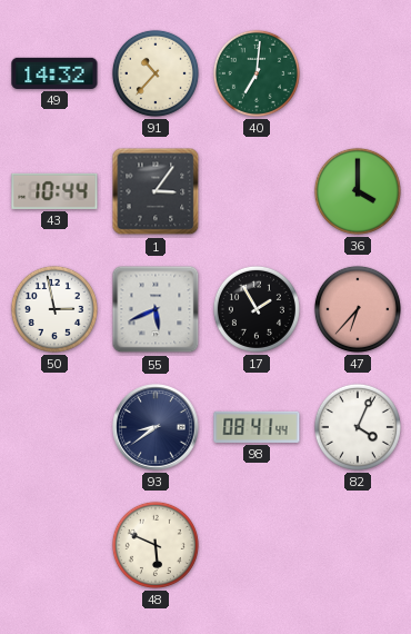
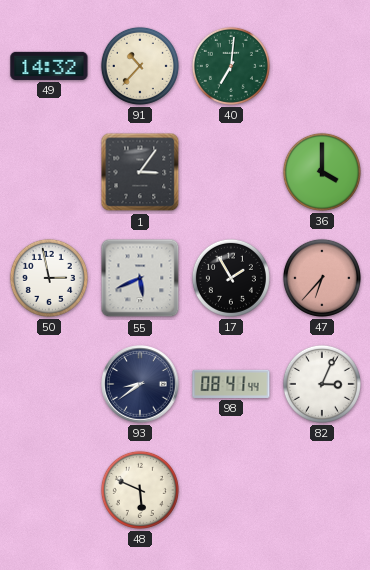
43: 10:44 -> none (54, 191)
82: 4:04 -> 3:04 (322, 384)
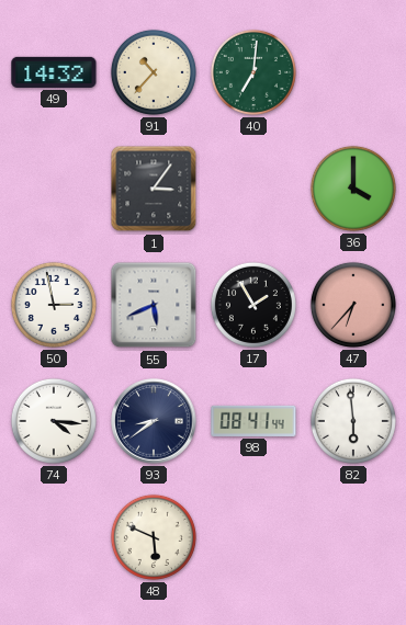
74: none -> 4:16 (54, 421)
82: 3:04 -> 5:59 (353, 421)
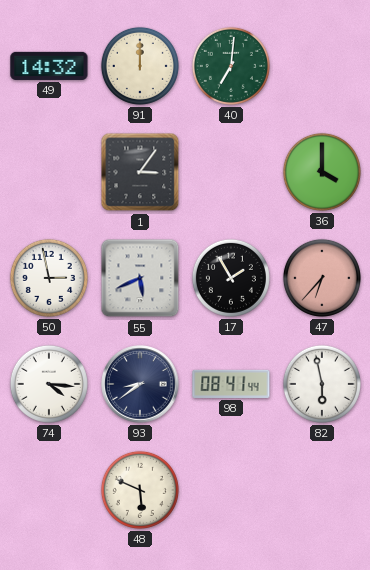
91: 10:37 -> 12:00 (140, 66)
82: 5:59 -> 5:58 (322, 384)
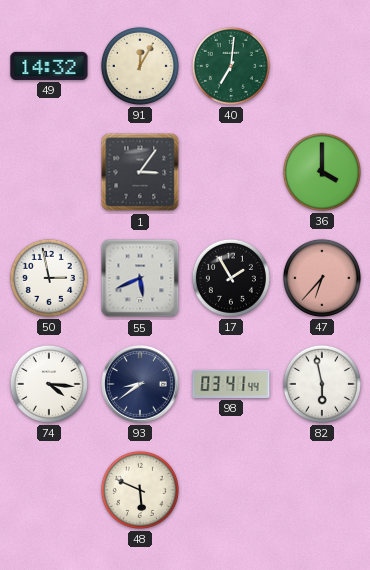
91: 12:00 -> 12:05 (140, 66)
98: 08:41 -> 03:41 (231, 384)
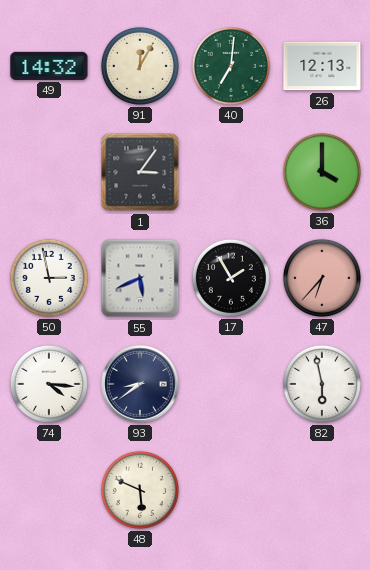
26: none -> 12:13 (322, 66)
98: 03:41 -> none (231, 384)
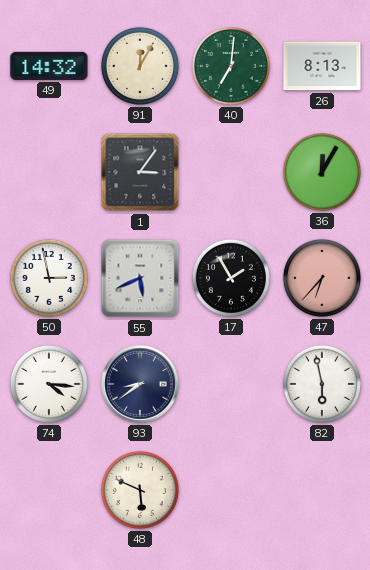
26: 12:13 -> 8:13 (322, 66)
36: 4:00 -> 12:05 (322, 172)
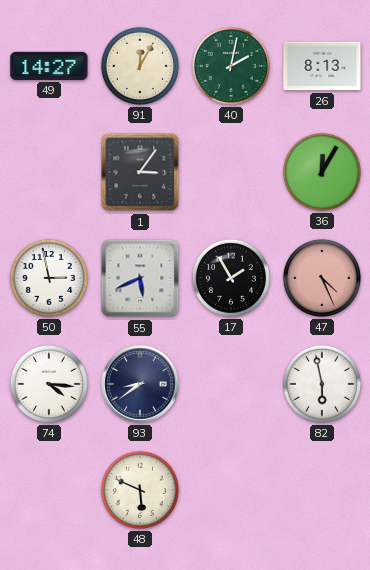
49: 14:32 -> 14:27 (49, 66)
40: 7:01 -> 2:02 (231, 66)
47: 6:37 -> 4:26 (322, 278)
